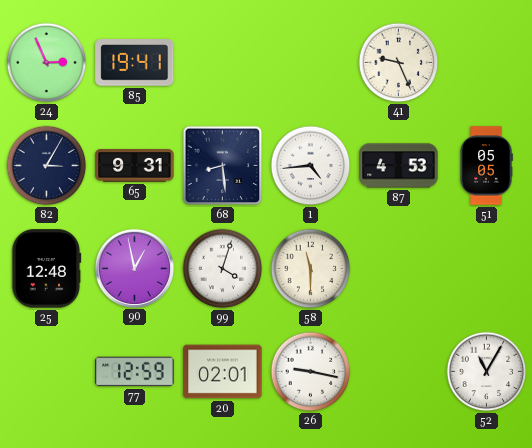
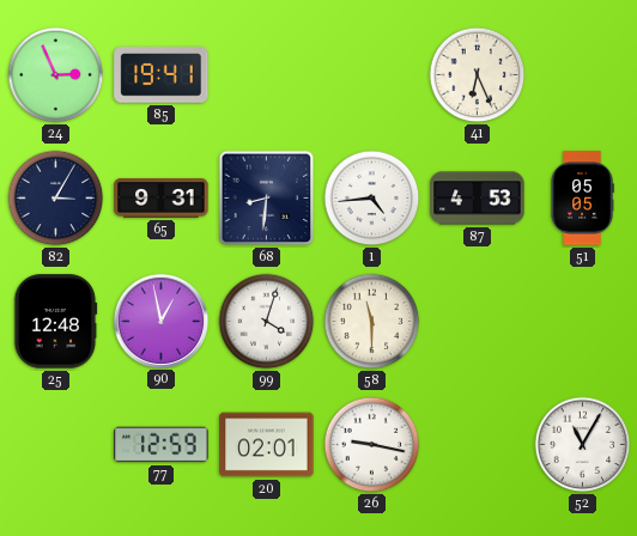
41: 9:26 -> 6:26 (478, 75)
68: 8:29 -> 8:31 (267, 199)
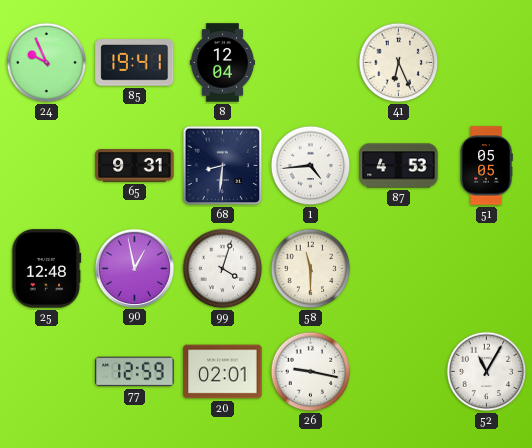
24: 2:56 -> 9:56 (47, 63)
8: none -> 12:04 (222, 63)
82: 3:05 -> none (56, 199)
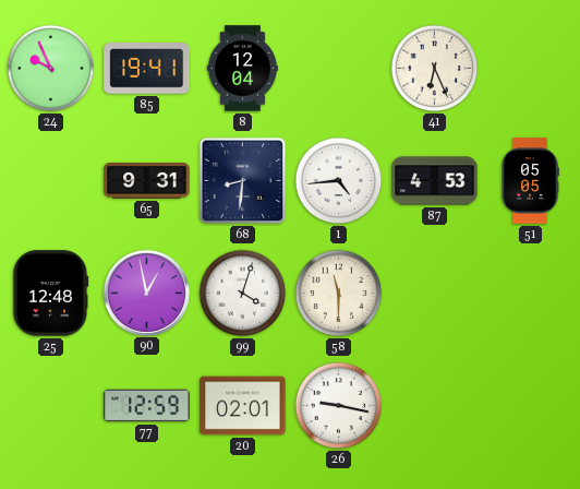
52: 11:05 -> none (487, 372)
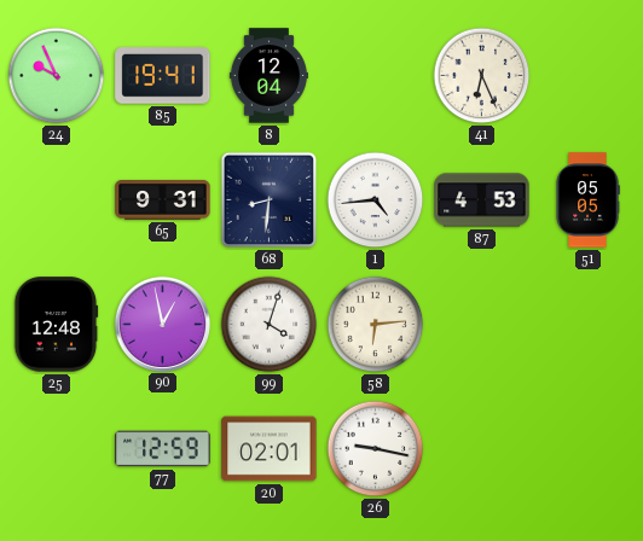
58: 11:30 -> 6:14 (376, 325)
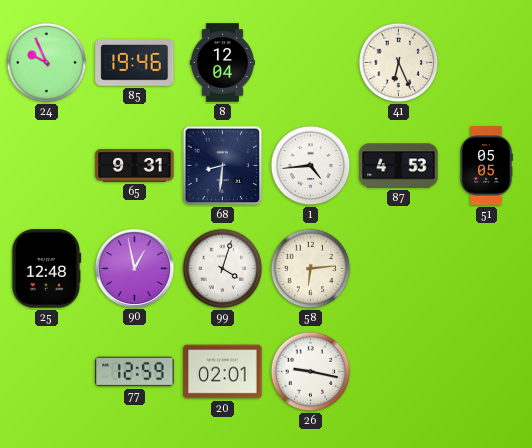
85: 19:41 -> 19:46 (135, 63)
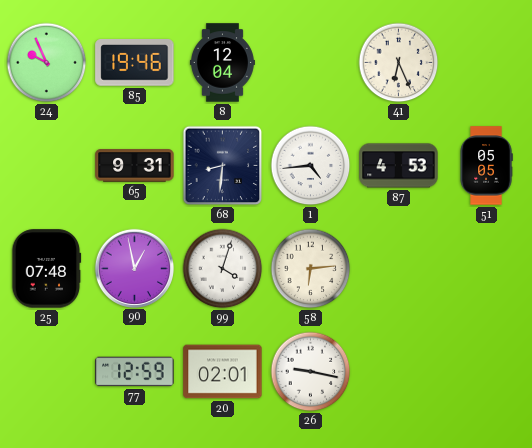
25: 12:48 -> 07:48 (46, 269)
